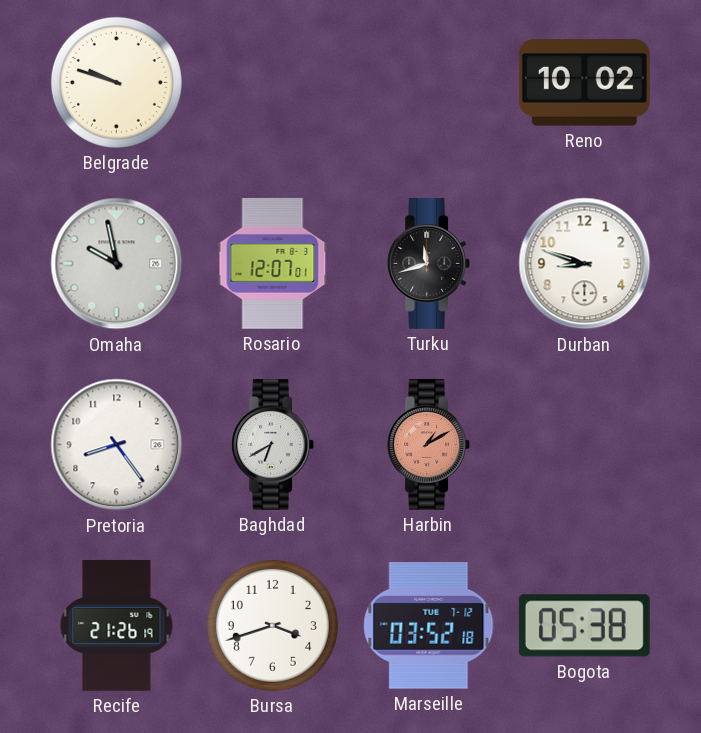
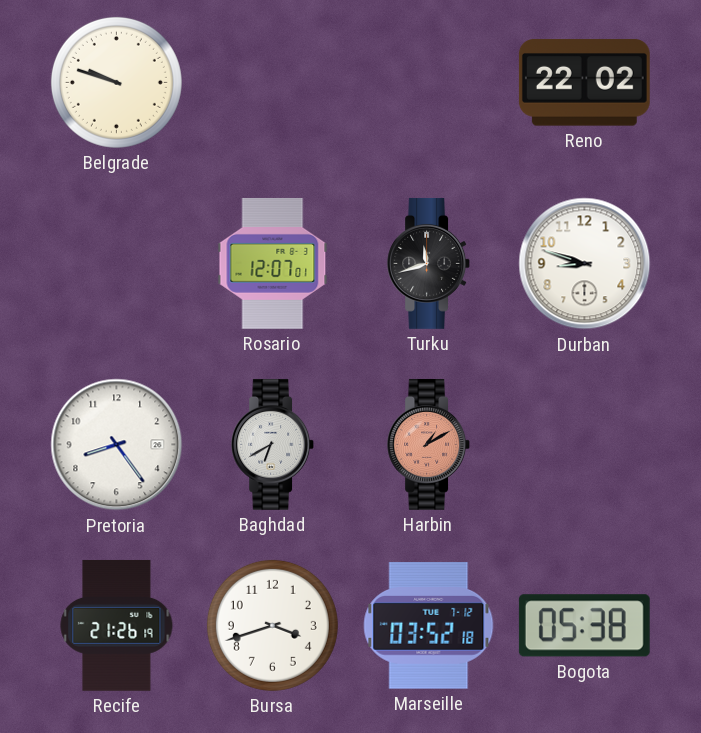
Reno: 10:02 -> 22:02 (584, 83)
Omaha: 9:58 -> none (117, 264)
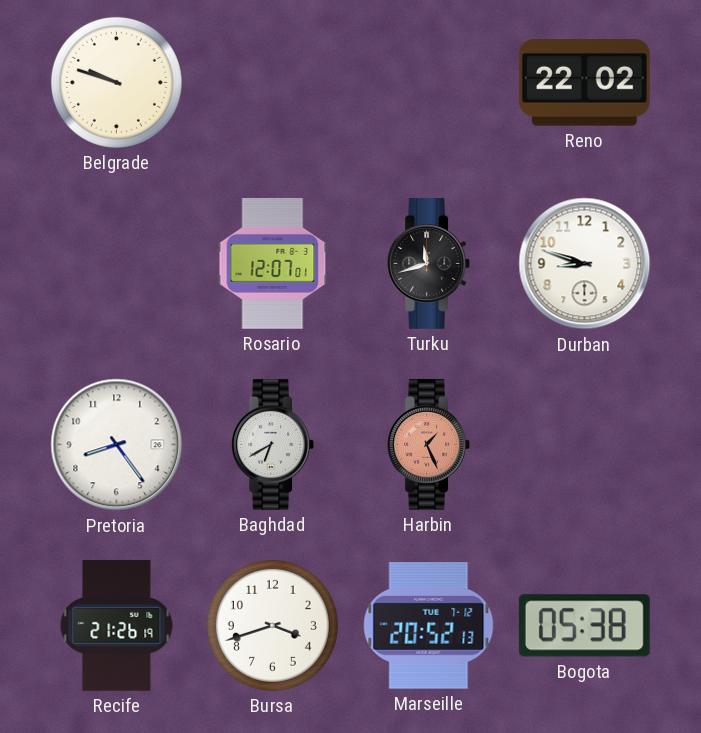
Harbin: 1:10 -> 1:26 (428, 444)
Marseille: 03:52 -> 20:52 (429, 626)
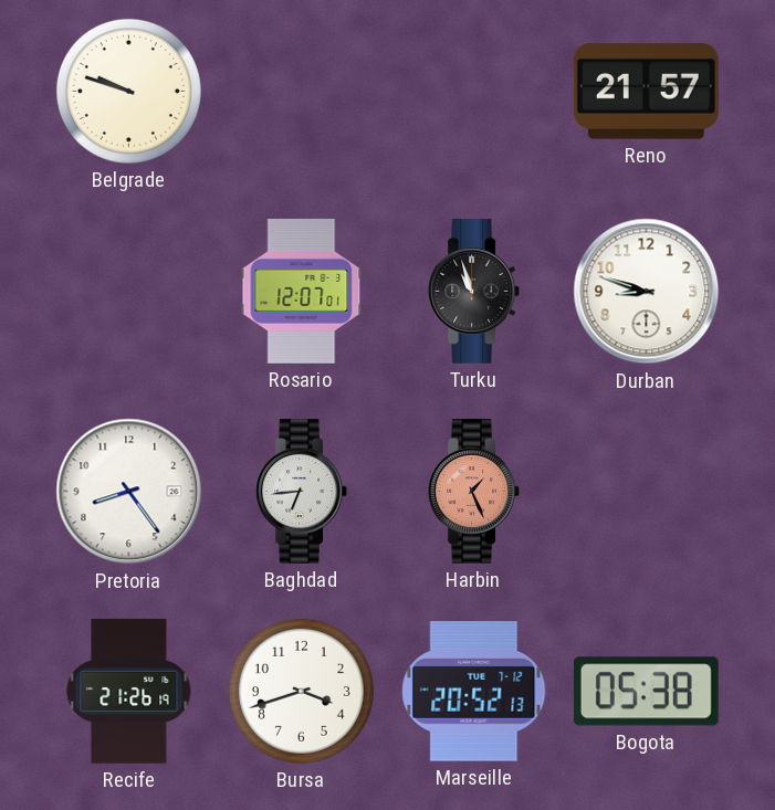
Reno: 22:02 -> 21:57 (646, 92)
Turku: 11:42 -> 10:57 (473, 291)
Baghdad: 6:40 -> 6:44 (301, 491)
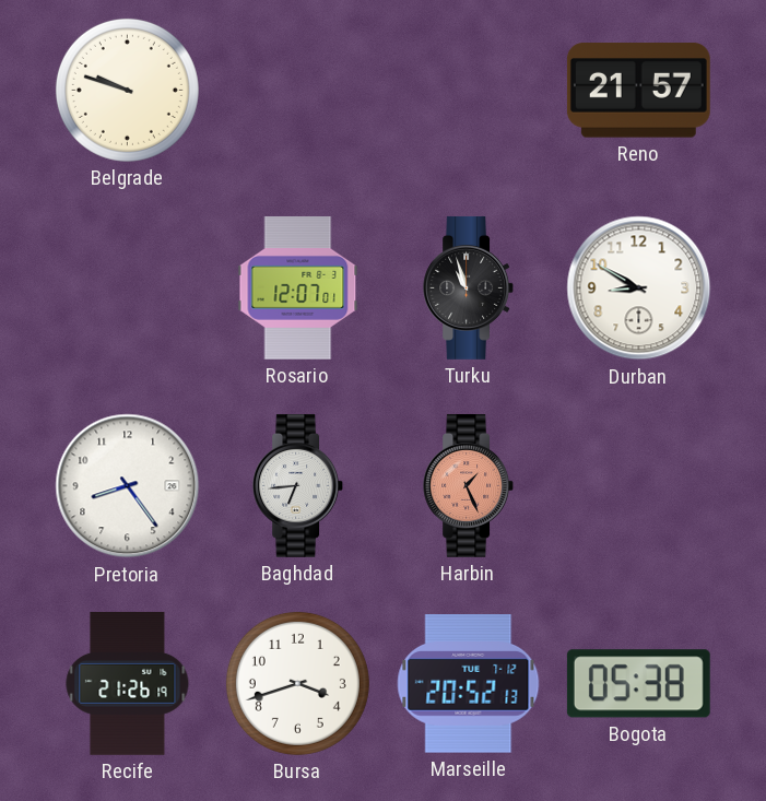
Durban: 8:48 -> 8:50 (639, 288)
